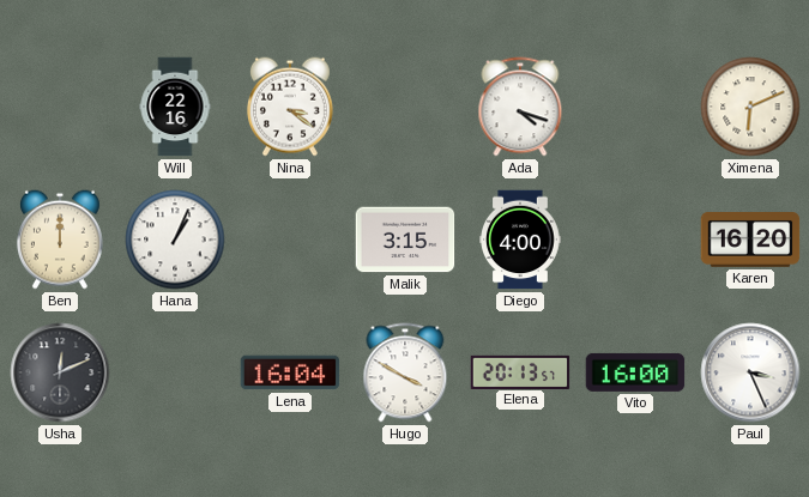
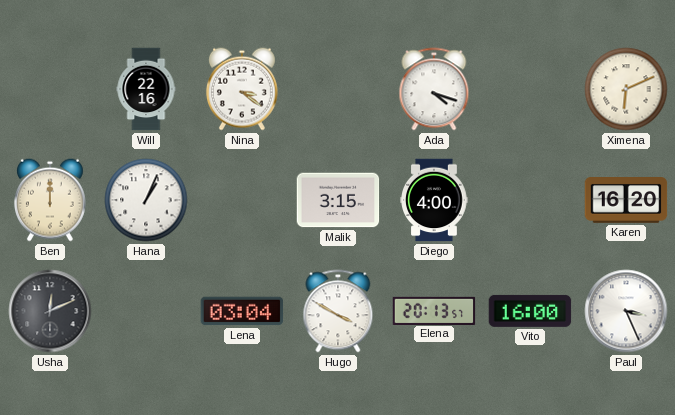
Lena: 16:04 -> 03:04 (242, 311)
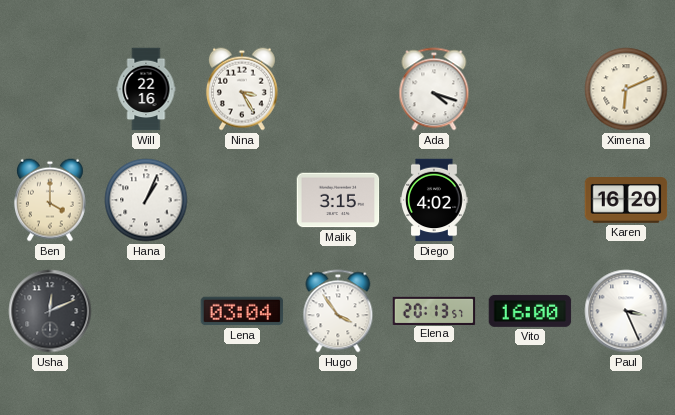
Nina: 3:21 -> 3:25 (242, 89)
Ben: 12:00 -> 4:00 (50, 200)
Diego: 4:00 -> 4:02 (434, 200)
Hugo: 3:50 -> 3:54 (338, 311)
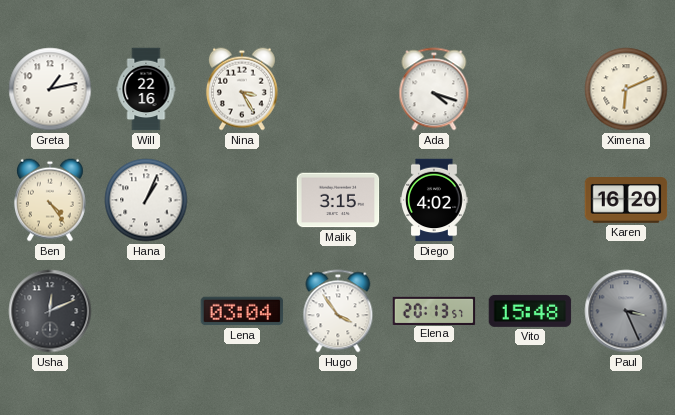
Greta: none -> 1:13 (50, 89)
Ben: 4:00 -> 4:24 (50, 200)
Vito: 16:00 -> 15:48 (530, 311)
Paul dial: white -> grey (626, 311)
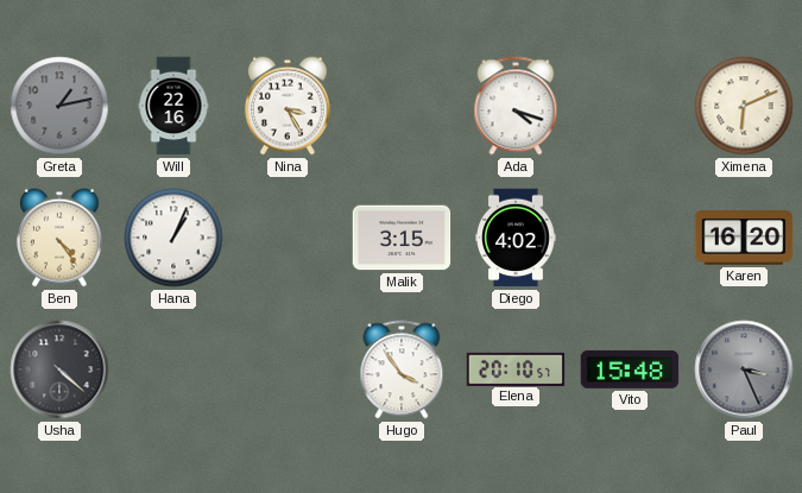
Greta dial: white -> grey (59, 106)
Usha: 12:11 -> 4:22 (59, 369)
Lena: 03:04 -> none (242, 311)
Elena: 20:13 -> 20:10 (516, 368)
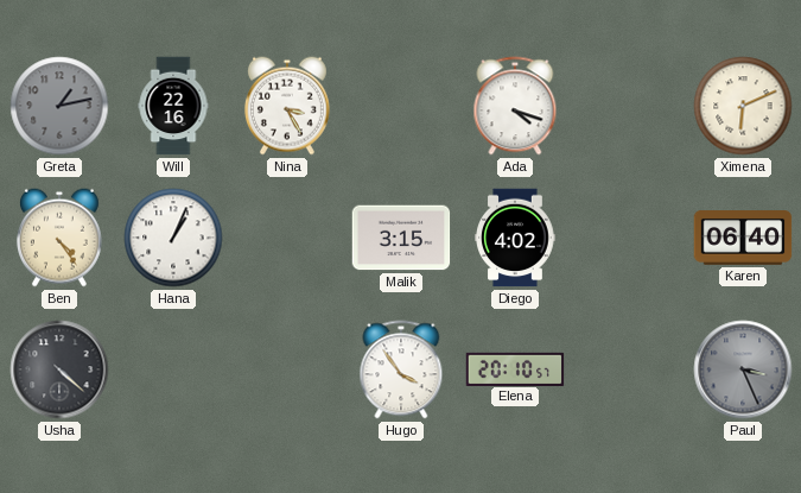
Karen: 16:20 -> 06:40 (743, 239)
Vito: 15:48 -> none (630, 369)
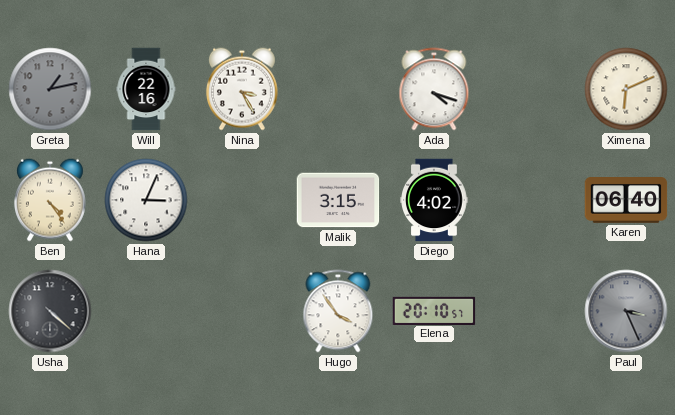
Hana: 1:04 -> 3:04 (146, 200)
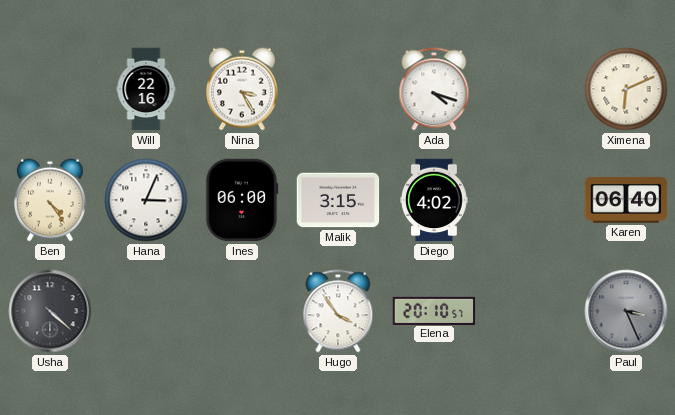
Greta: 1:13 -> none (50, 89)
Ines: none -> 06:00 (242, 200)
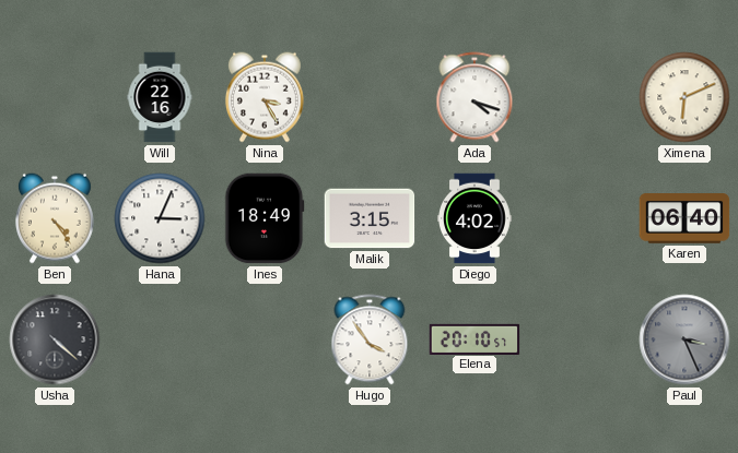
Ines: 06:00 -> 18:49 (265, 218)
